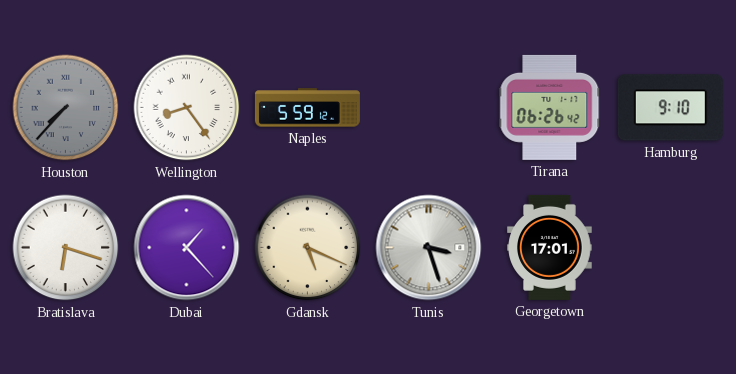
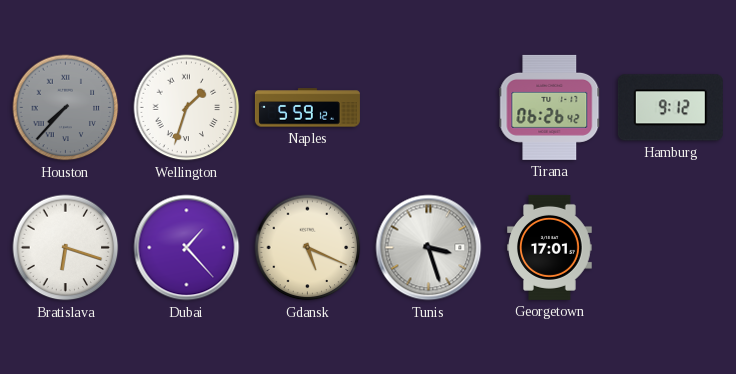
Wellington: 8:24 -> 1:33 (187, 108)
Hamburg: 9:10 -> 9:12 (670, 108)
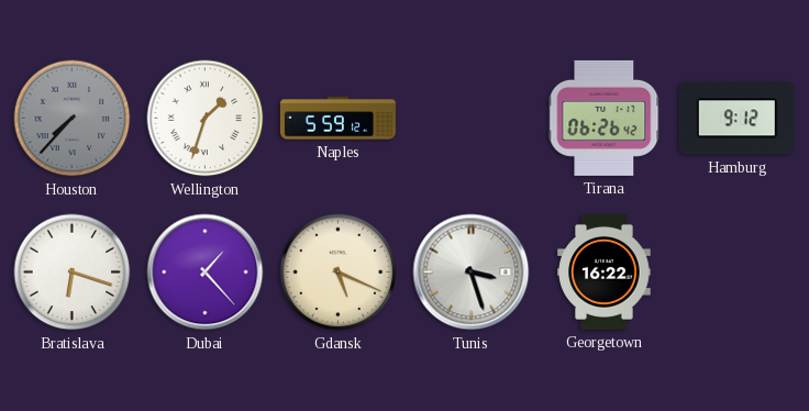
Georgetown: 17:01 -> 16:22 (605, 271)
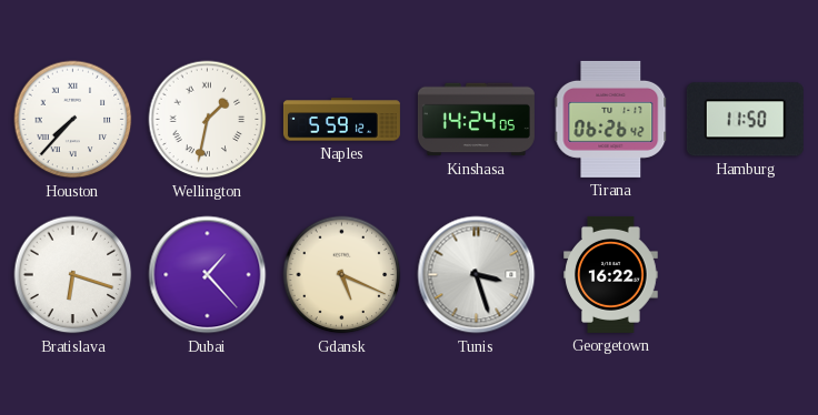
Houston dial: grey -> white (73, 120)
Wellington: 1:33 -> 1:32 (208, 120)
Kinshasa: none -> 14:24 (476, 120)
Hamburg: 9:12 -> 11:50 (745, 120)
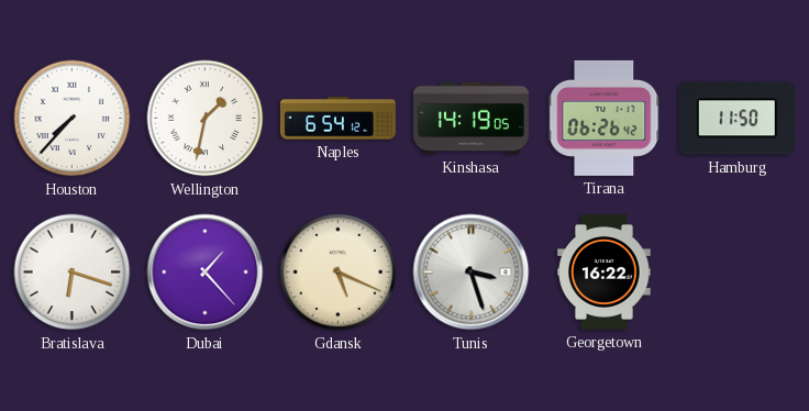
Naples: 5:59 -> 6:54 (337, 119)
Kinshasa: 14:24 -> 14:19 (470, 119)
